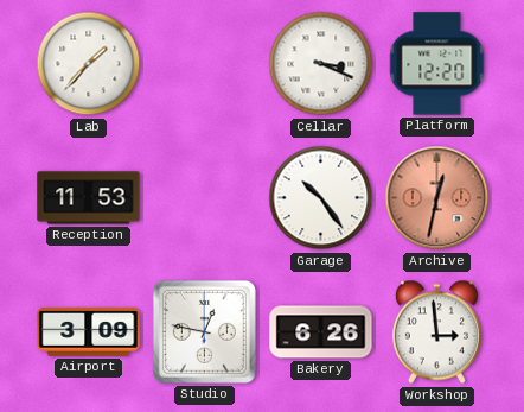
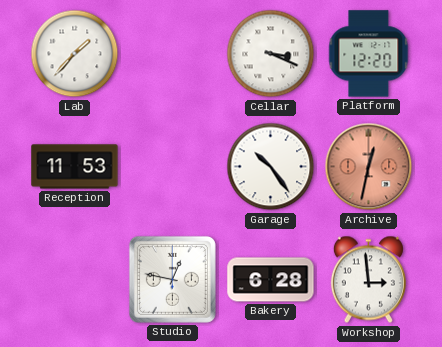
Airport: 3:09 -> none (89, 332)
Bakery: 6:26 -> 6:28 (271, 280)
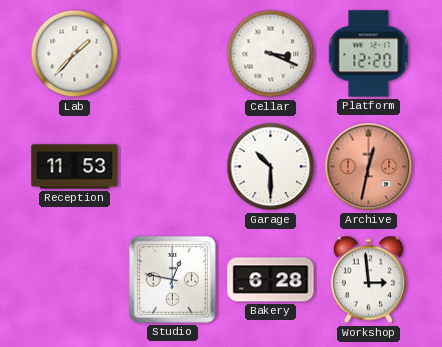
Garage: 10:24 -> 10:30 (271, 167)
